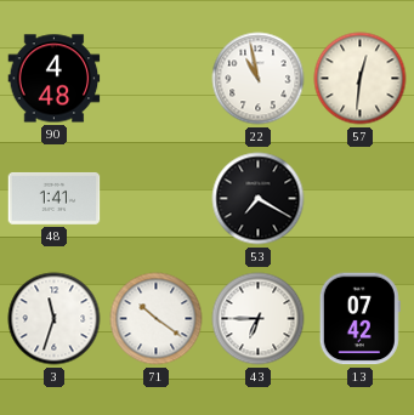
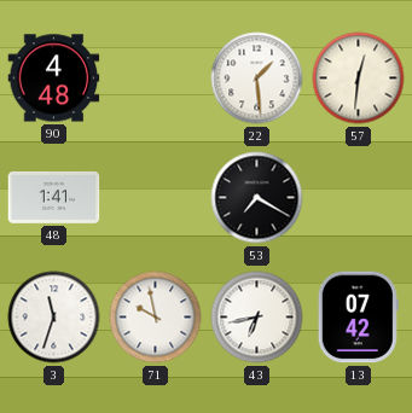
22: 10:58 -> 1:29 (257, 78)
71: 10:21 -> 9:58 (156, 318)
43: 6:45 -> 6:43 (257, 318)
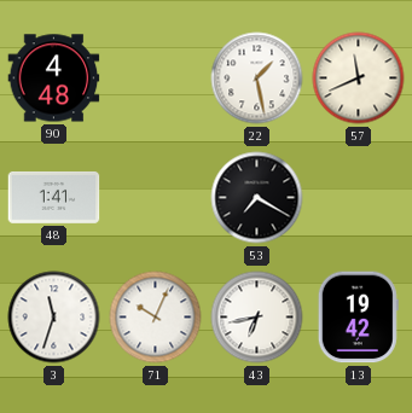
22: 1:29 -> 1:28 (257, 78)
57: 12:31 -> 11:41 (359, 78)
71: 9:58 -> 10:04 (156, 318)
13: 07:42 -> 19:42 (358, 318)
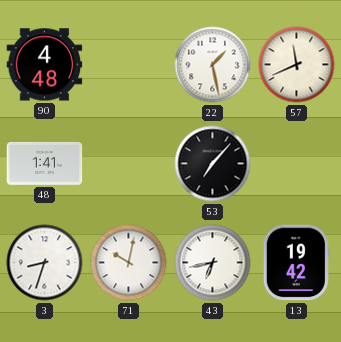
53: 7:20 -> 7:07 (213, 164)
3: 11:33 -> 8:33 (45, 263)
71: 10:04 -> 10:02 (129, 263)
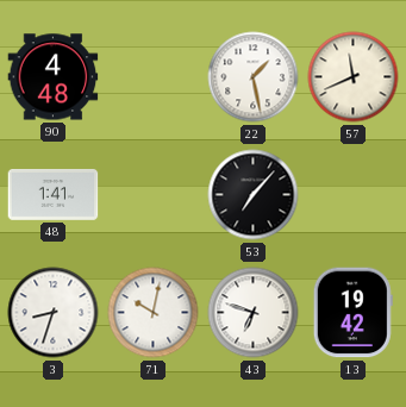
43: 6:43 -> 6:48 (254, 313)
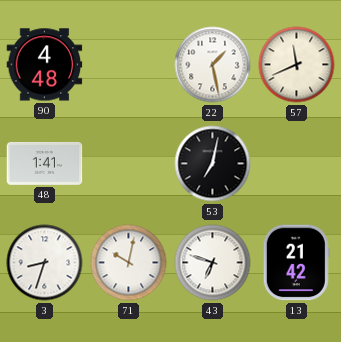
53: 7:07 -> 7:02 (213, 164)
13: 19:42 -> 21:42 (296, 263)
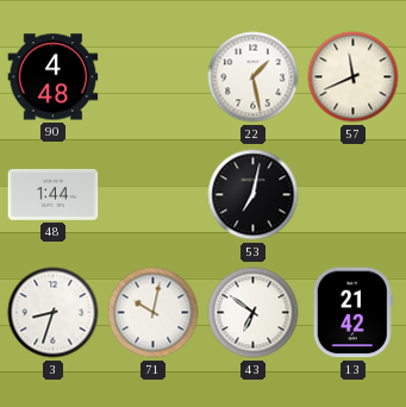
48: 1:41 -> 1:44 (54, 194)
43: 6:48 -> 6:51 (254, 313)
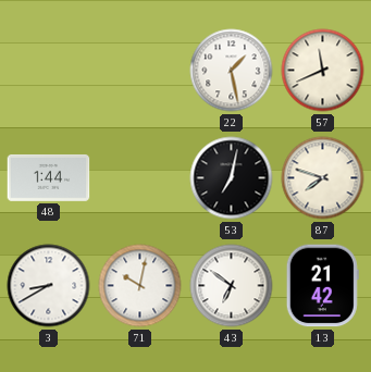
90: 4:48 -> none (54, 77)
87: none -> 7:48 (323, 178)
3: 8:33 -> 8:40 (49, 286)
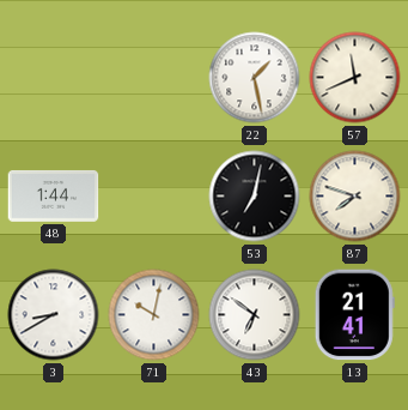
13: 21:42 -> 21:41 (354, 315)
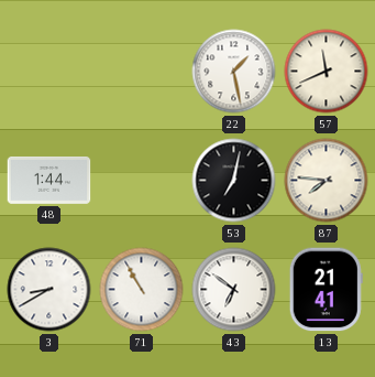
87: 7:48 -> 7:46 (327, 181)
71: 10:02 -> 10:55 (142, 290)
